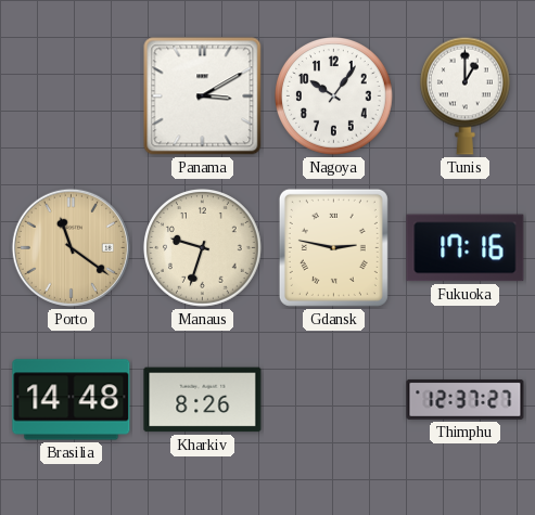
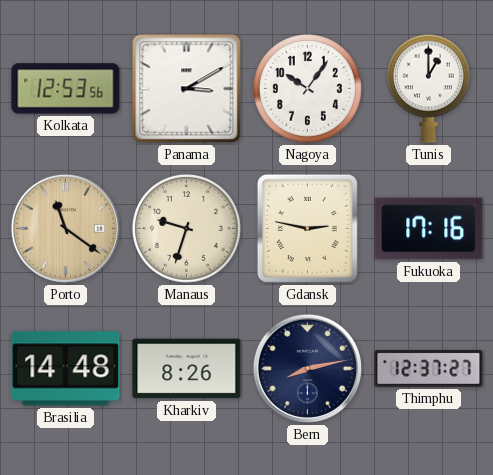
Kolkata: none -> 12:53 (66, 89)
Bern: none -> 8:13 (307, 368)
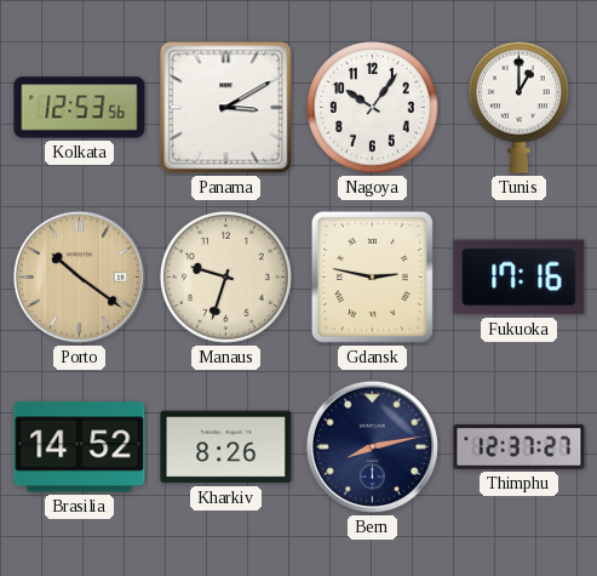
Porto: 11:21 -> 10:21 (79, 276)
Brasilia: 14:48 -> 14:52 (80, 447)
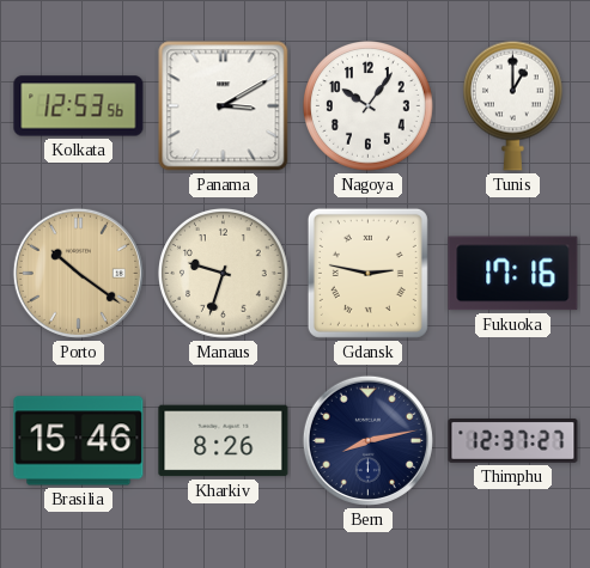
Brasilia: 14:52 -> 15:46 (79, 441)
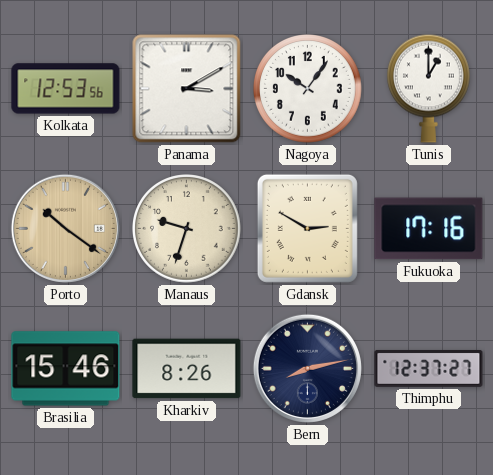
Gdansk: 2:47 -> 2:50 (307, 228)
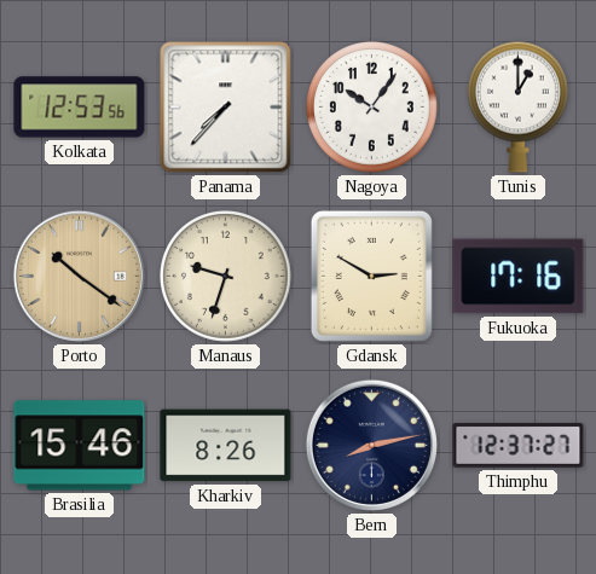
Panama: 3:10 -> 7:37 (226, 108)
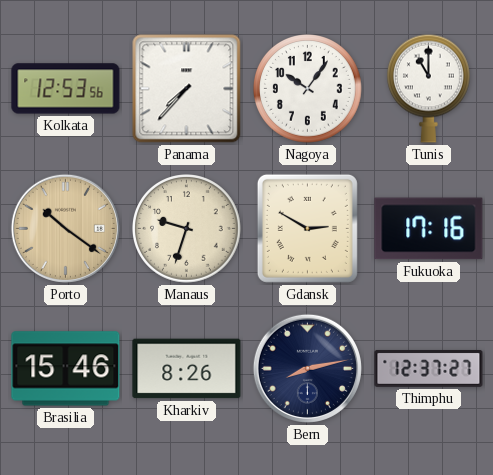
Tunis: 1:00 -> 11:00 (428, 88)
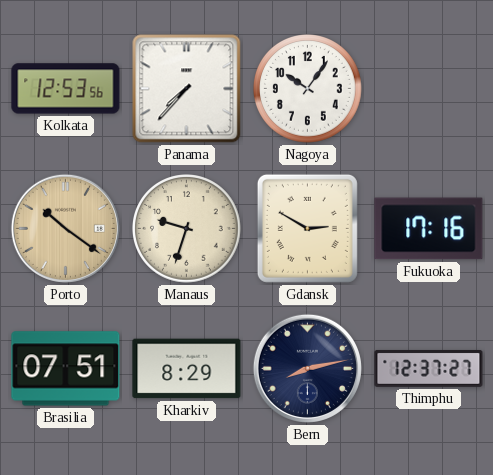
Tunis: 11:00 -> none (428, 88)
Brasilia: 15:46 -> 07:51 (66, 369)
Kharkiv: 8:26 -> 8:29 (187, 369)
